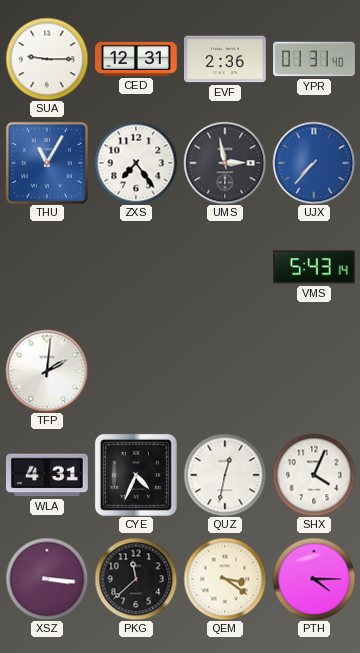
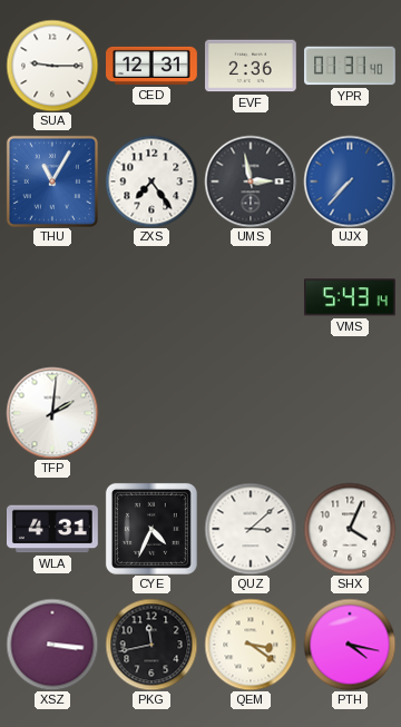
QUZ: 12:32 -> 3:08 (251, 529)
PKG: 11:38 -> 11:43 (151, 645)
PTH: 4:15 -> 4:17 (350, 645)
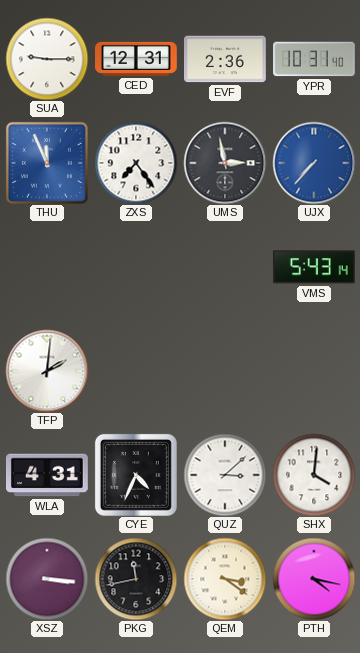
YPR: 01:31 -> 10:31 (315, 59)
THU: 11:05 -> 11:56 (47, 163)
SHX: 4:04 -> 4:01 (314, 475)
